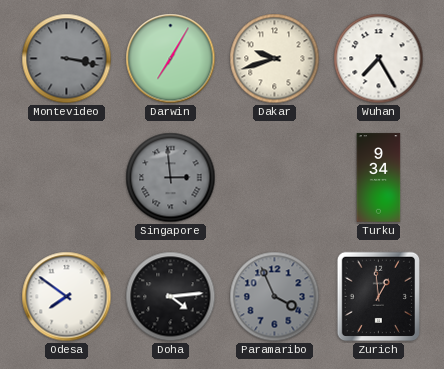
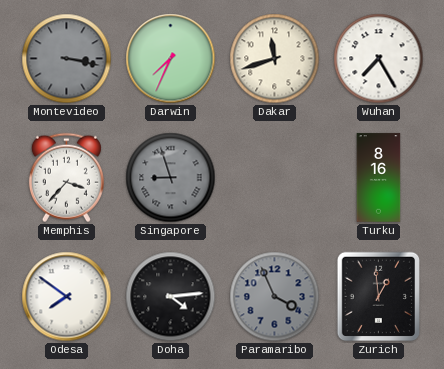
Darwin: 7:05 -> 7:34 (171, 59)
Dakar: 9:42 -> 11:42 (275, 59)
Memphis: none -> 3:37 (66, 178)
Singapore: 2:59 -> 8:57 (171, 178)
Turku: 9:34 -> 8:16 (379, 178)
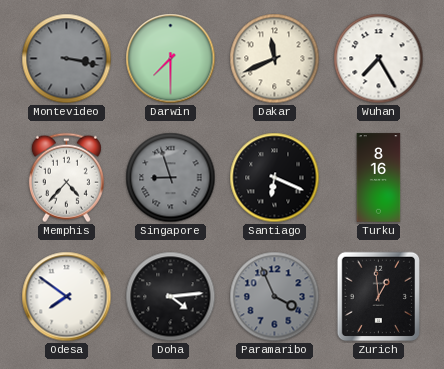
Darwin: 7:34 -> 7:30 (171, 59)
Dakar: 11:42 -> 11:41 (275, 59)
Memphis: 3:37 -> 4:37 (66, 178)
Santiago: none -> 6:19 (275, 178)
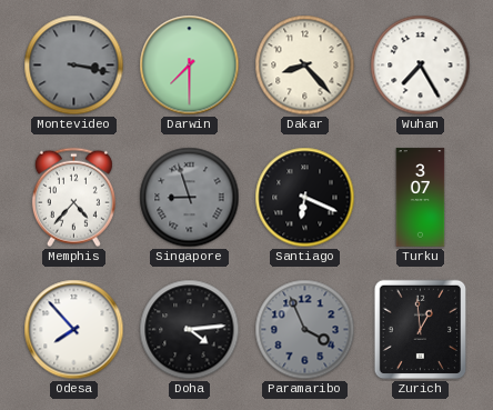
Dakar: 11:41 -> 8:23 (305, 66)
Turku: 8:16 -> 3:07 (421, 198)
Odesa: 7:51 -> 7:53 (74, 330)
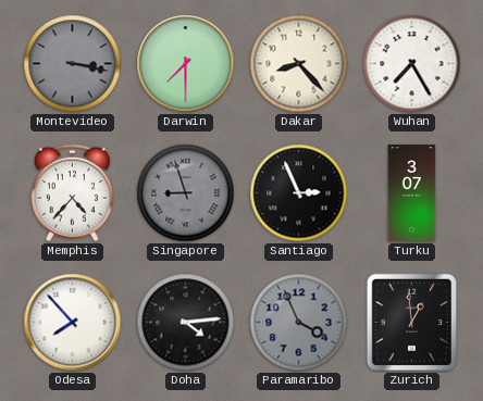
Santiago: 6:19 -> 2:56 (299, 193)
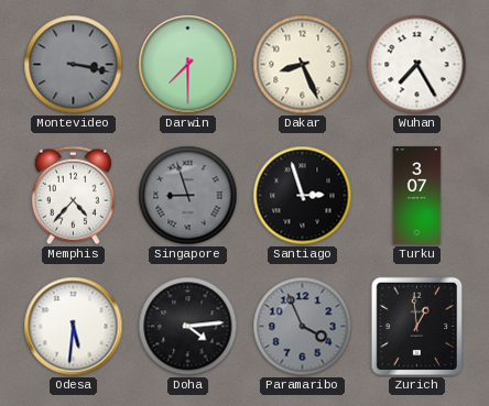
Dakar: 8:23 -> 8:26 (303, 65)
Santiago: 2:56 -> 2:57 (303, 196)
Odesa: 7:53 -> 5:31 (74, 327)
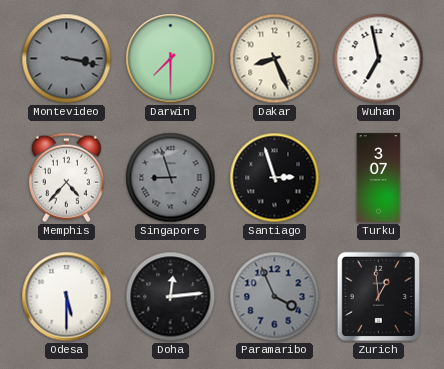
Wuhan: 7:25 -> 6:58 (379, 59)
Odesa: 5:31 -> 5:30 (67, 297)
Doha: 4:14 -> 12:14 (171, 297)
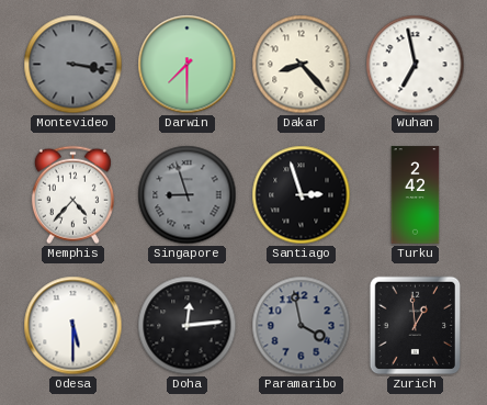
Dakar: 8:26 -> 8:23 (302, 65)
Turku: 3:07 -> 2:42 (416, 195)
Paramaribo: 3:56 -> 3:58 (302, 326)
